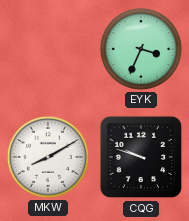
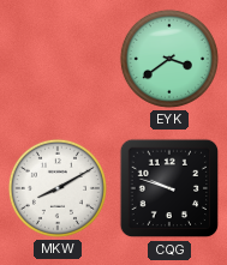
EYK: 3:34 -> 3:39 (169, 59)
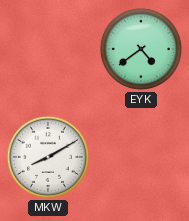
EYK: 3:39 -> 4:39 (141, 49)
CQG: 9:48 -> none (169, 188)
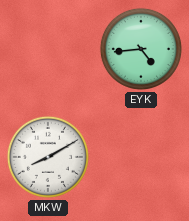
EYK: 4:39 -> 4:44 (141, 49)
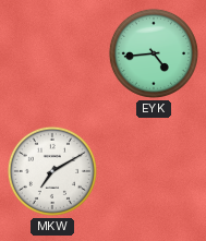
MKW: 8:10 -> 7:10 (52, 171)
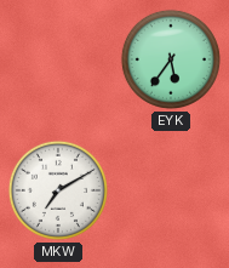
EYK: 4:44 -> 5:36 (171, 59)
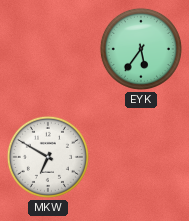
MKW: 7:10 -> 6:50 (48, 157)
